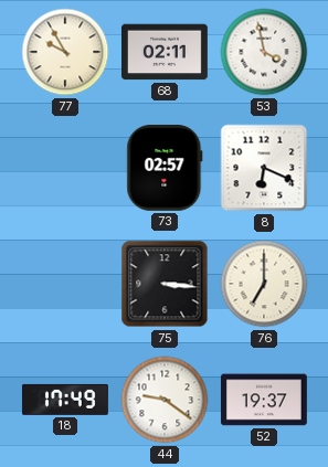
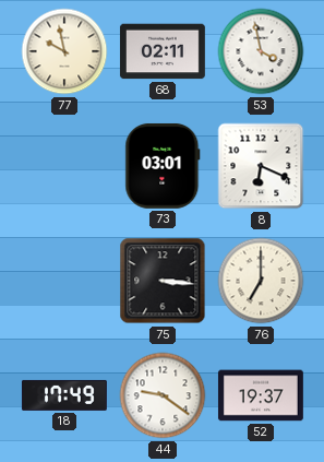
77: 9:55 -> 9:58 (64, 51)
73: 02:57 -> 03:01 (163, 166)
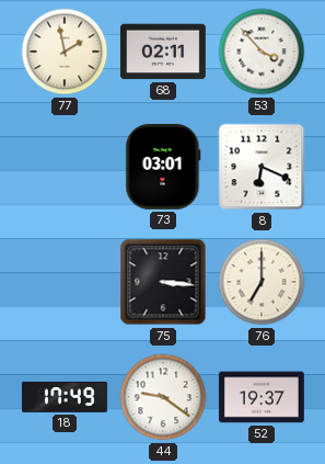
77: 9:58 -> 1:58 (65, 52)
53: 3:58 -> 3:53 (262, 52)
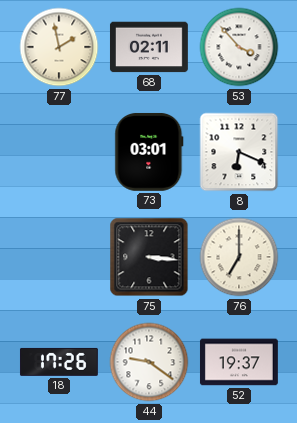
18: 17:49 -> 17:26 (59, 362)
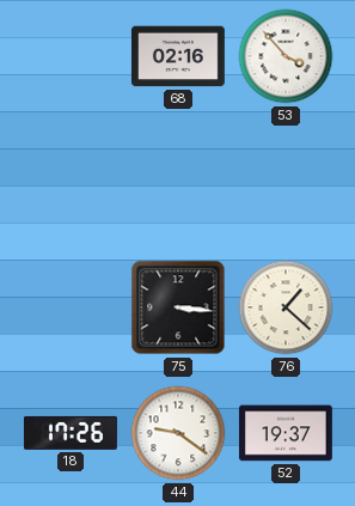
77: 1:58 -> none (59, 47)
68: 02:11 -> 02:16 (178, 56)
73: 03:01 -> none (149, 152)
8: 6:19 -> none (239, 152)
76: 7:00 -> 1:22 (286, 307)
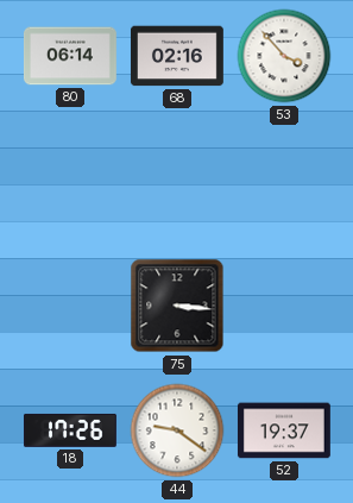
80: none -> 06:14 (70, 56)
76: 1:22 -> none (286, 307)
